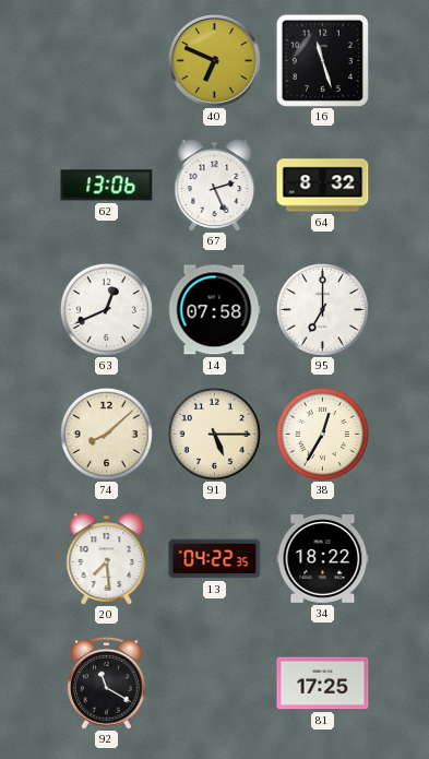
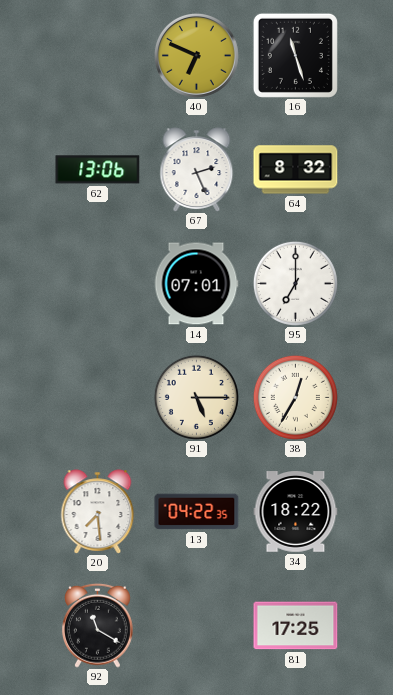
63: 12:41 -> none (106, 309)
14: 07:58 -> 07:01 (196, 284)
74: 8:08 -> none (106, 434)
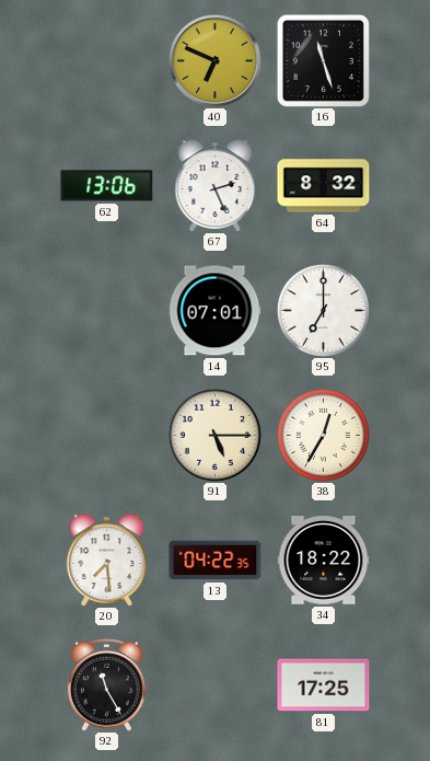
92: 11:20 -> 11:25 (107, 684)
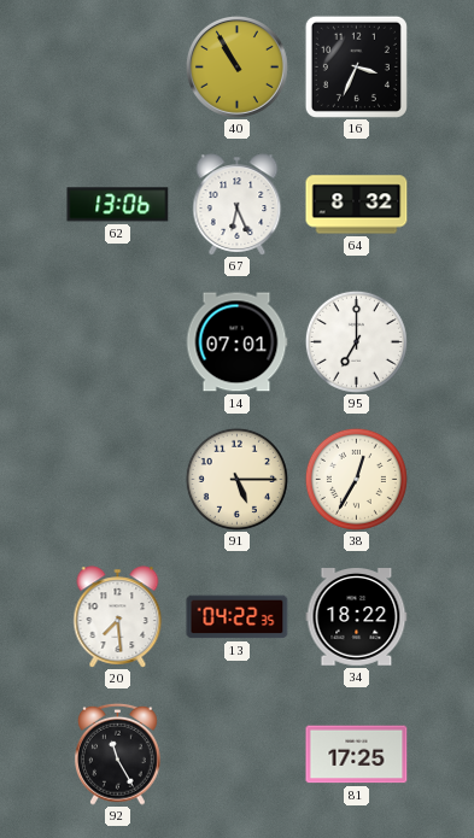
40: 6:49 -> 10:55 (236, 66)
16: 11:27 -> 3:34 (356, 66)
67: 2:26 -> 6:26 (238, 205)
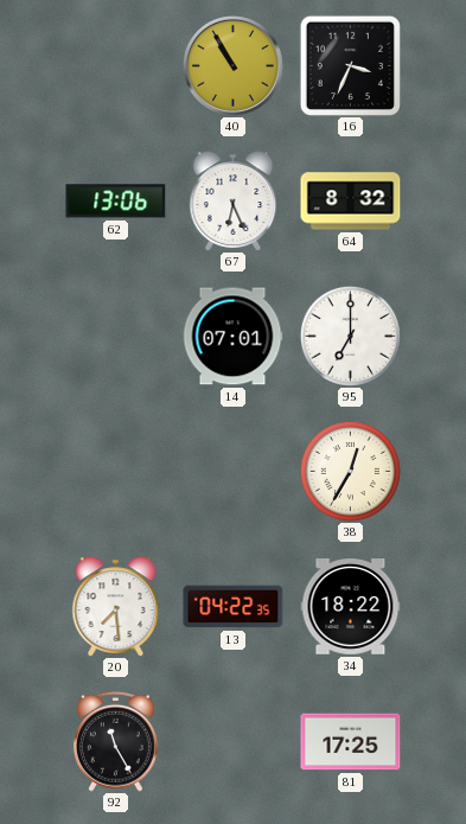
91: 5:15 -> none (236, 479)
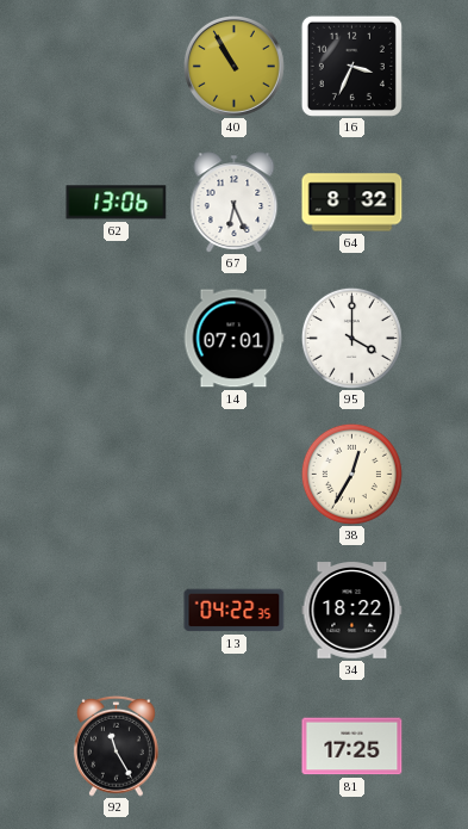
95: 7:00 -> 4:00 (351, 338)
20: 7:29 -> none (116, 607)
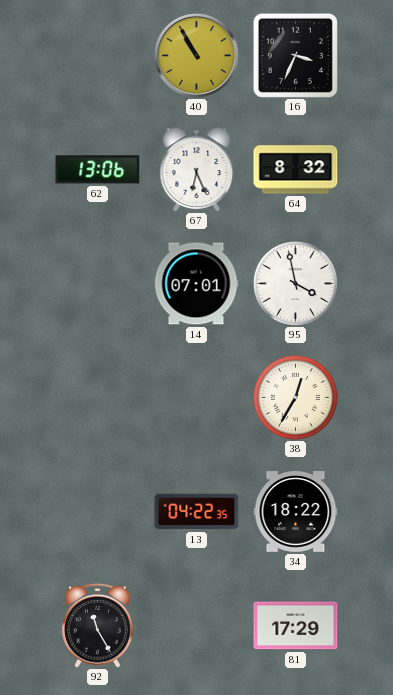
95: 4:00 -> 3:58 (295, 283)
81: 17:25 -> 17:29 (296, 626)
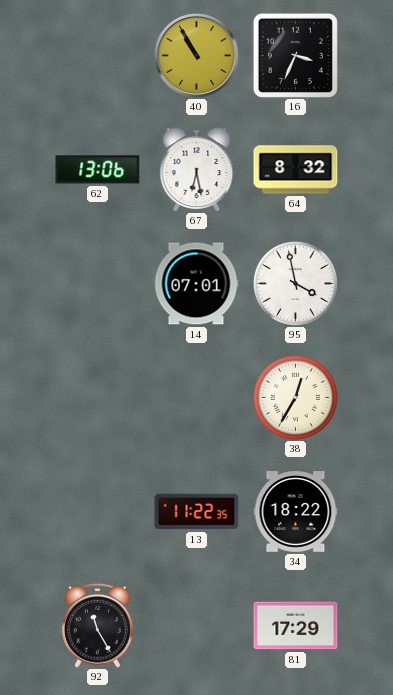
67: 6:26 -> 6:28 (197, 170)
13: 04:22 -> 11:22 (197, 512)
